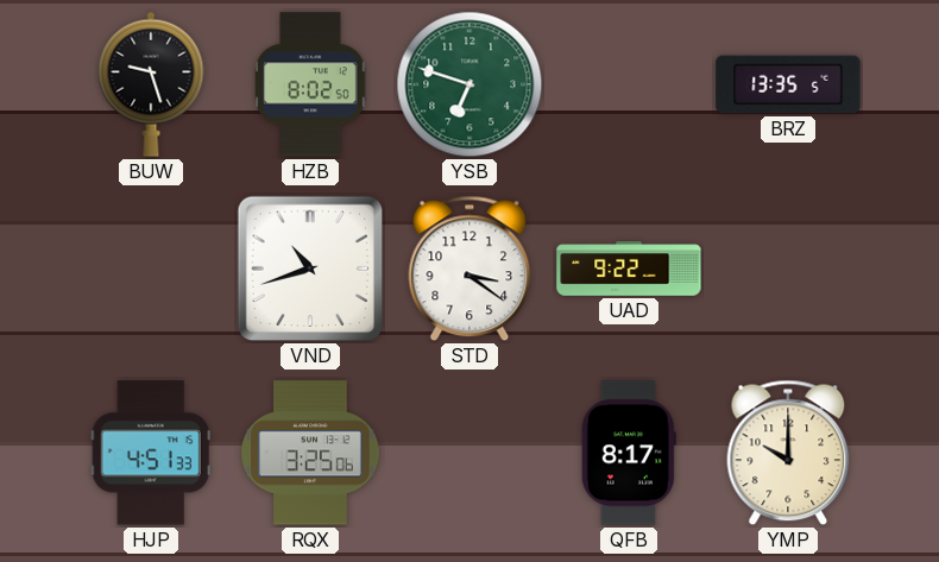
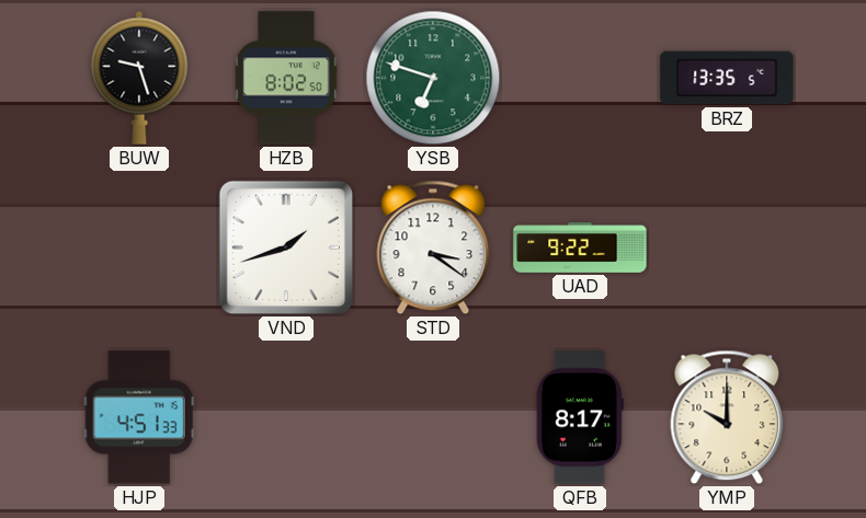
VND: 10:42 -> 1:42 (286, 248)
RQX: 3:25 -> none (310, 453)
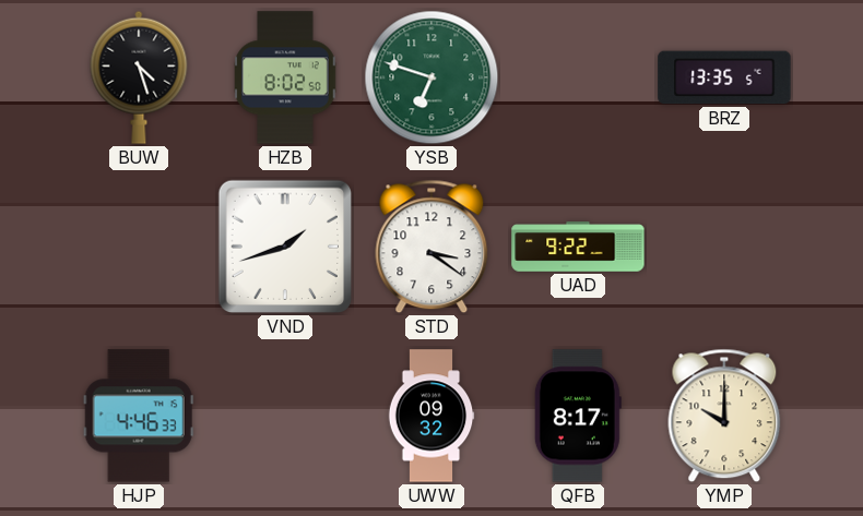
BUW: 9:27 -> 4:27 (139, 77)
HJP: 4:51 -> 4:46 (139, 416)
UWW: none -> 09:32 (431, 416)
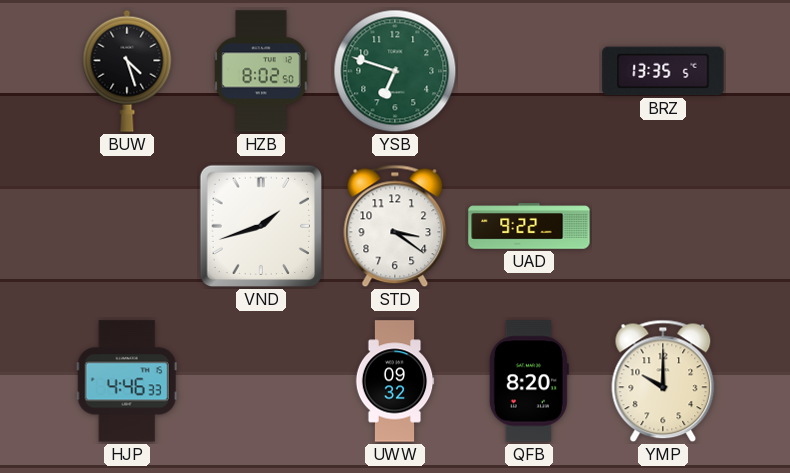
QFB: 8:17 -> 8:20 (529, 381)
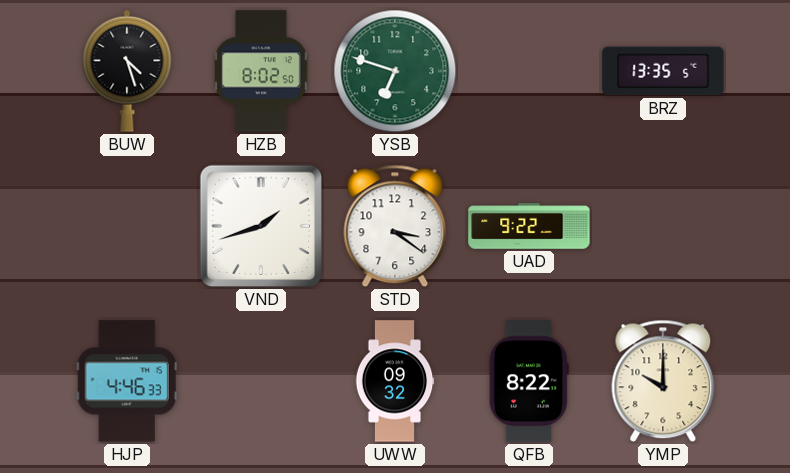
QFB: 8:20 -> 8:22 (529, 381)
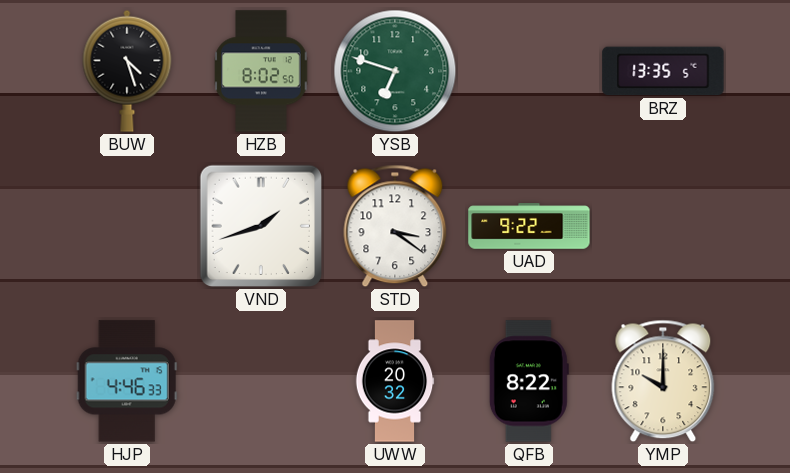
UWW: 09:32 -> 20:32 (395, 381)
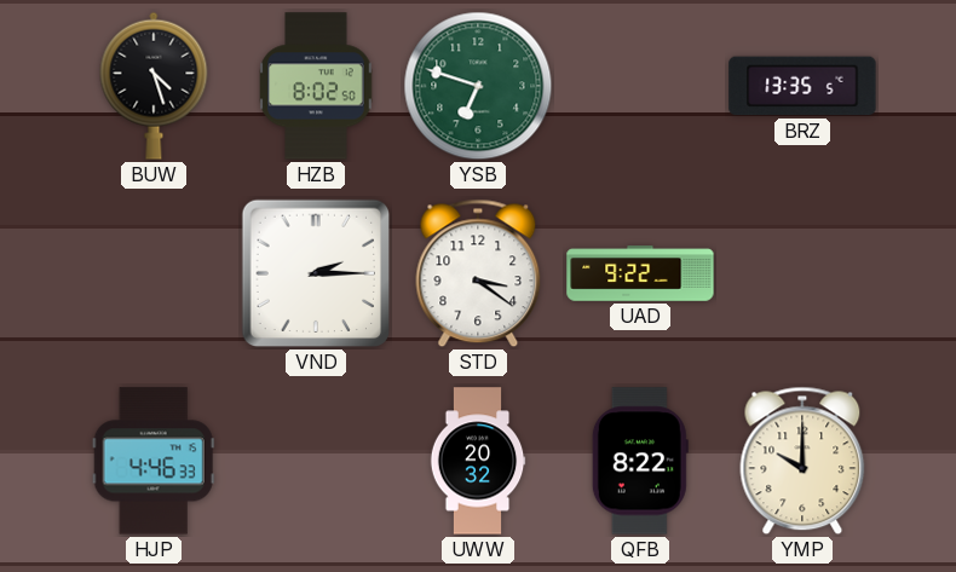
VND: 1:42 -> 2:15 (316, 273)
